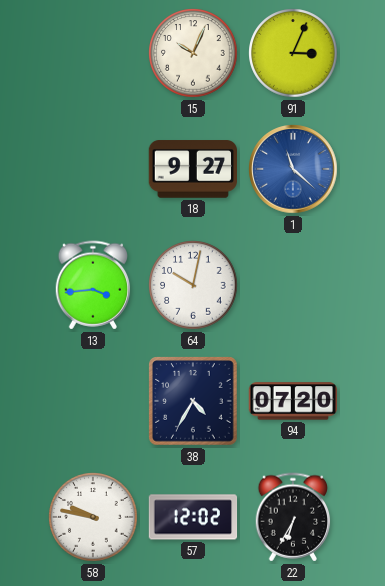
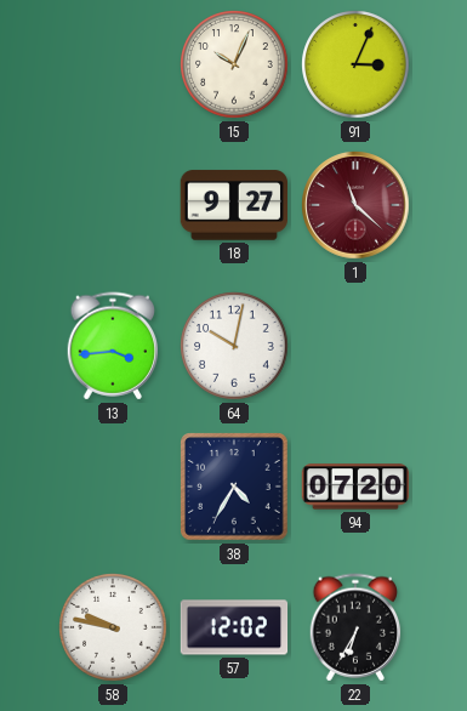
1 dial: blue -> burgundy (355, 205)
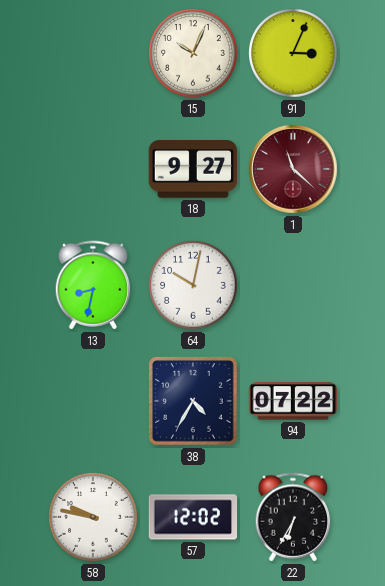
13: 3:44 -> 8:32 (93, 285)
94: 07:20 -> 07:22 (293, 401)
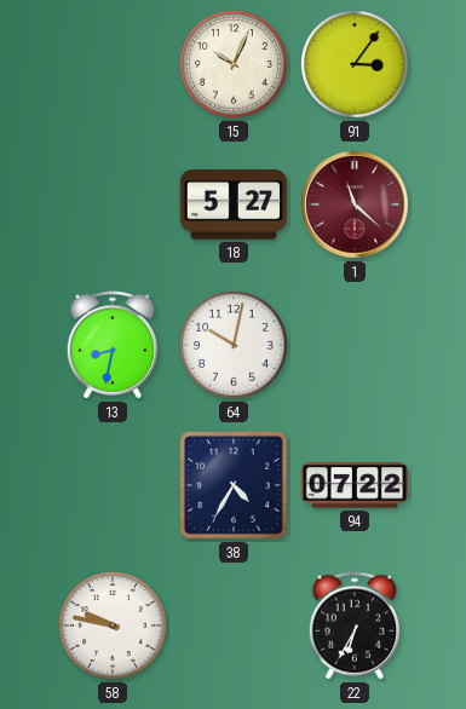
91: 3:04 -> 3:06 (355, 64)
18: 9:27 -> 5:27 (232, 204)
57: 12:02 -> none (193, 517)
